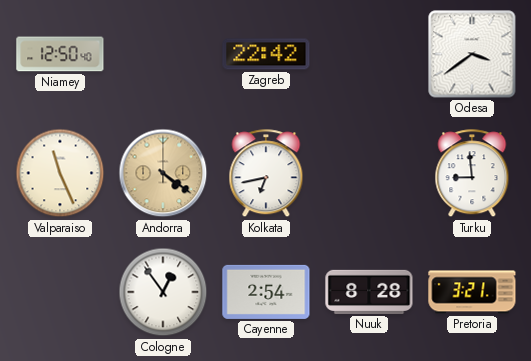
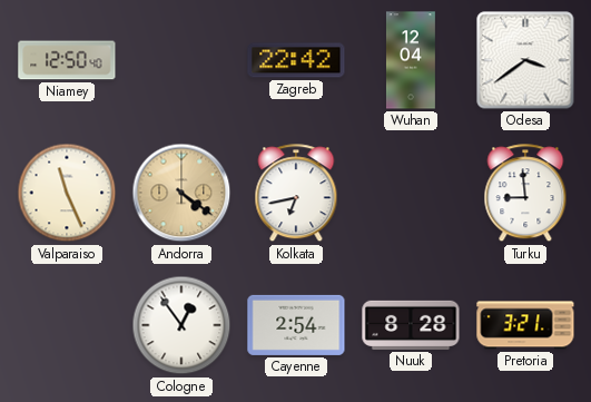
Wuhan: none -> 12:04 (411, 60)
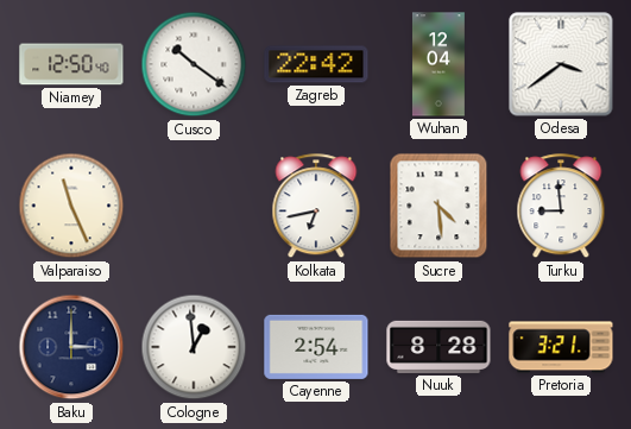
Cusco: none -> 10:21 (194, 64)
Andorra: 4:21 -> none (181, 193)
Sucre: none -> 4:29 (438, 206)
Baku: none -> 3:00 (71, 347)
Cologne: 12:54 -> 12:59 (194, 347)
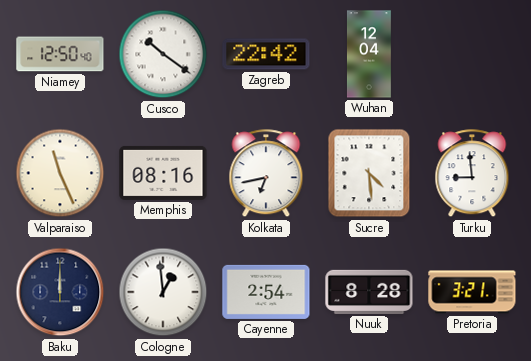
Odesa: 3:39 -> none (561, 64)
Memphis: none -> 08:16 (163, 173)
Baku: 3:00 -> 12:00 (60, 292)
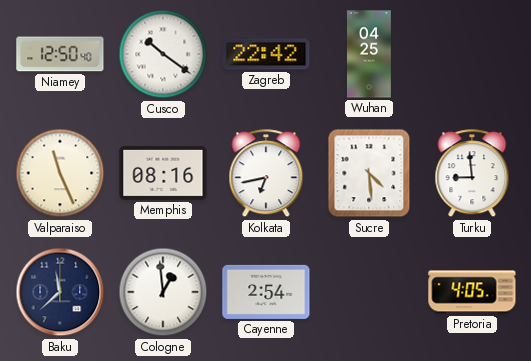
Wuhan: 12:04 -> 04:25 (369, 54)
Baku: 12:00 -> 11:38 (60, 292)
Nuuk: 8:28 -> none (369, 292)
Pretoria: 3:21 -> 4:05 (472, 292)
